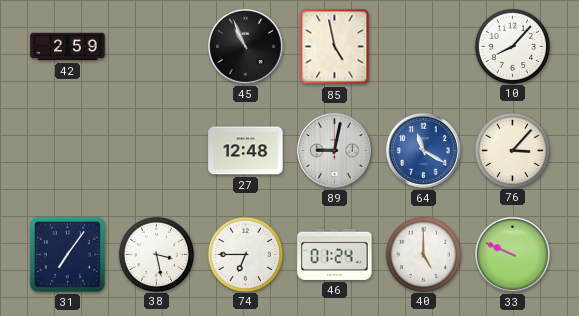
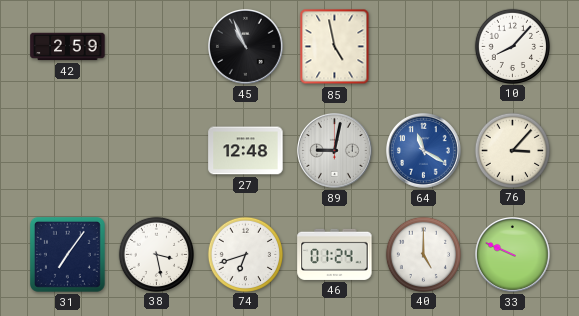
74: 6:45 -> 6:42 (245, 254)
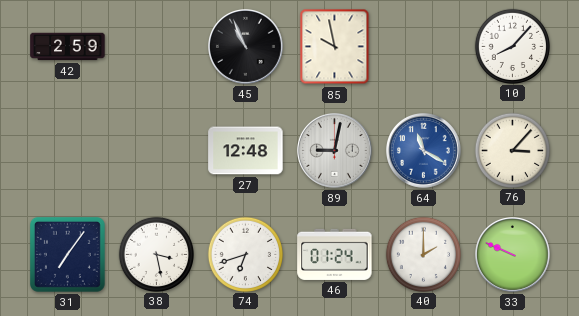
85: 4:58 -> 9:58 (335, 47)
40: 5:00 -> 2:00 (423, 254)
